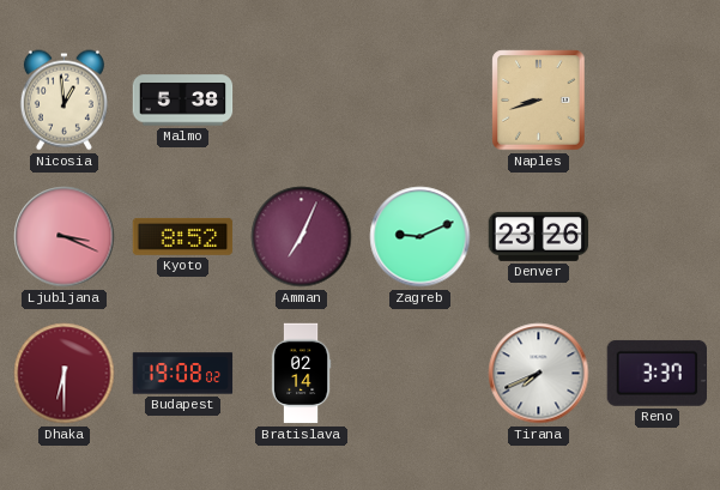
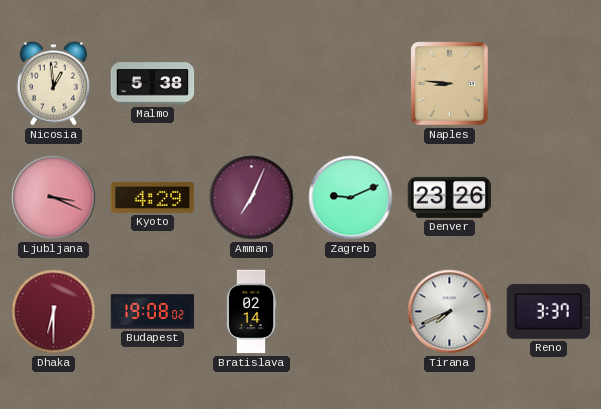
Naples: 8:42 -> 8:46 (450, 84)
Kyoto: 8:52 -> 4:29 (153, 197)
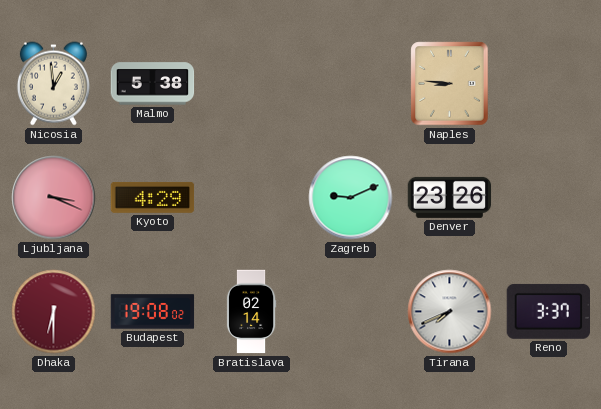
Amman: 7:04 -> none (252, 198)
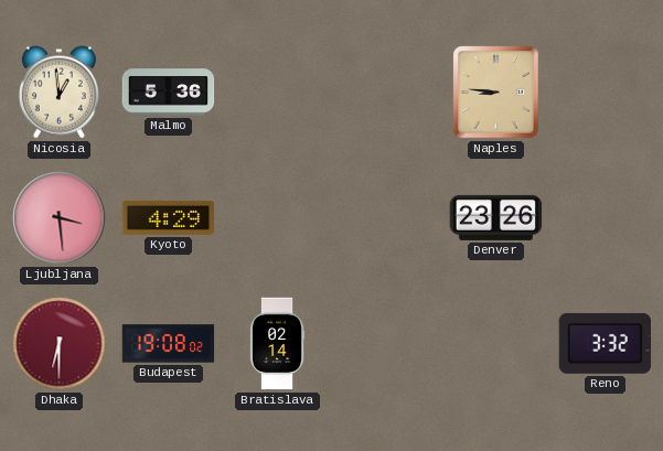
Malmo: 5:38 -> 5:36 (169, 93)
Ljubljana: 3:19 -> 3:29 (60, 218)
Zagreb: 9:11 -> none (351, 198)
Tirana: 7:41 -> none (450, 312)
Reno: 3:37 -> 3:32 (605, 343)
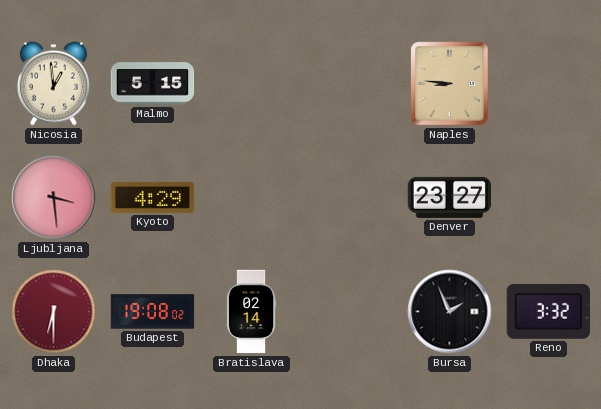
Malmo: 5:36 -> 5:15 (153, 84)
Denver: 23:26 -> 23:27 (450, 197)
Bursa: none -> 1:56 (450, 312)
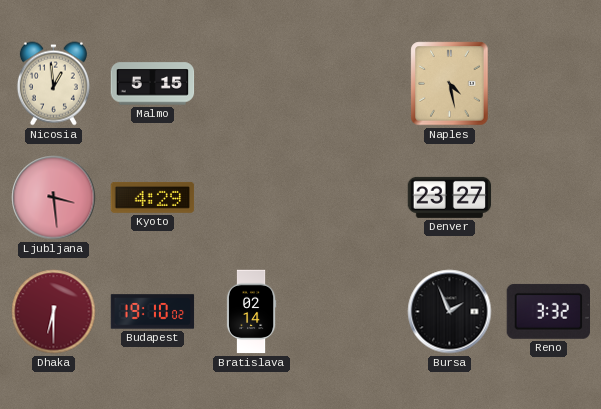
Naples: 8:46 -> 4:28 (450, 84)
Budapest: 19:08 -> 19:10 (153, 312)
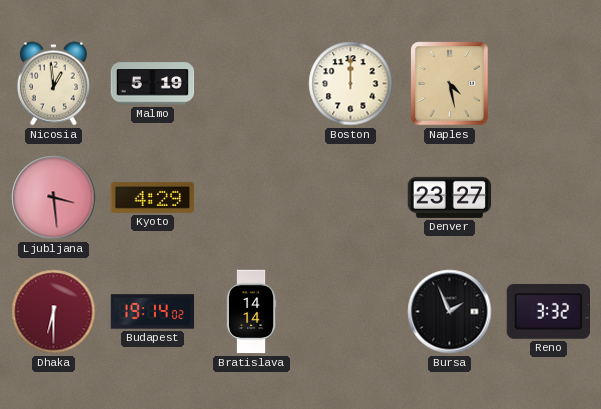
Malmo: 5:15 -> 5:19 (153, 84)
Boston: none -> 12:00 (351, 84)
Budapest: 19:10 -> 19:14 (153, 312)
Bratislava: 02:14 -> 14:14 (251, 312)
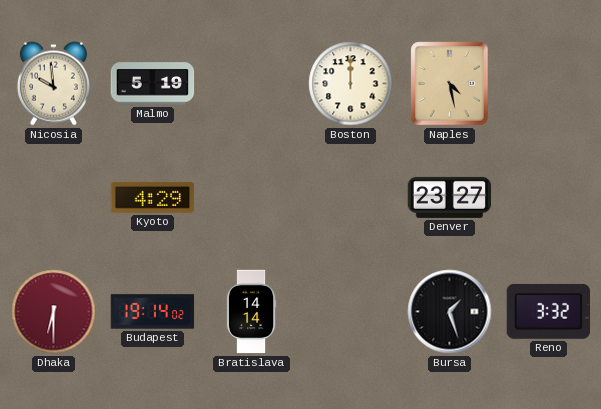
Nicosia: 12:59 -> 9:59 (53, 84)
Ljubljana: 3:29 -> none (54, 198)
Bursa: 1:56 -> 1:27 (450, 312)
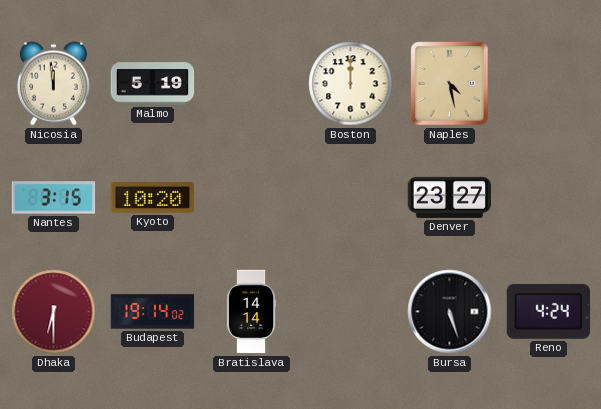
Nicosia: 9:59 -> 11:59 (53, 84)
Nantes: none -> 3:15 (54, 198)
Kyoto: 4:29 -> 10:20 (153, 197)
Bursa: 1:27 -> 5:27 (450, 312)
Reno: 3:32 -> 4:24 (548, 311)
